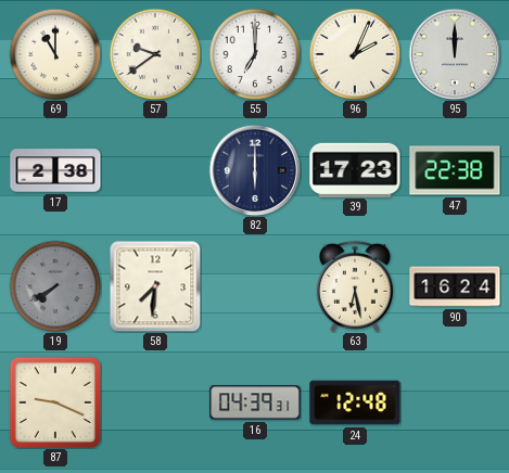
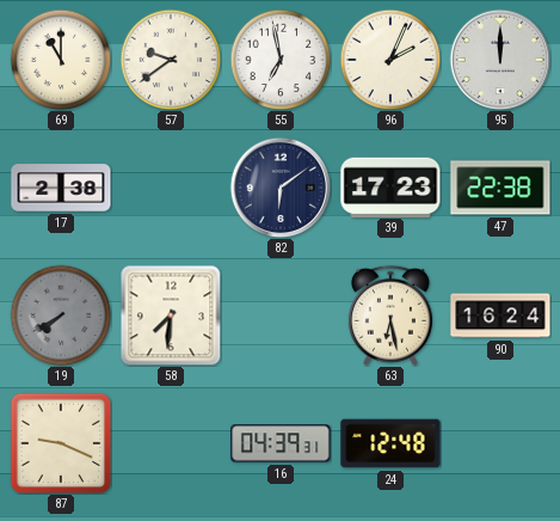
55: 7:00 -> 6:58 (281, 60)
82: 6:00 -> 6:09 (281, 188)
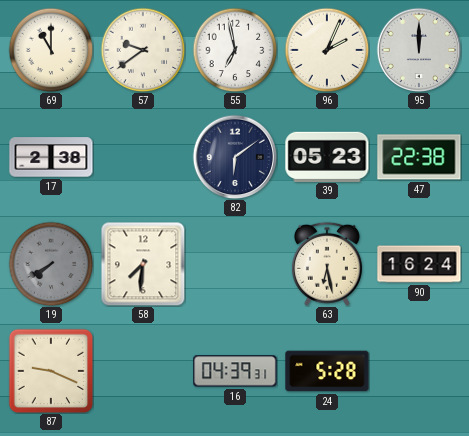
39: 17:23 -> 05:23 (327, 156)
24: 12:48 -> 5:28 (327, 371)
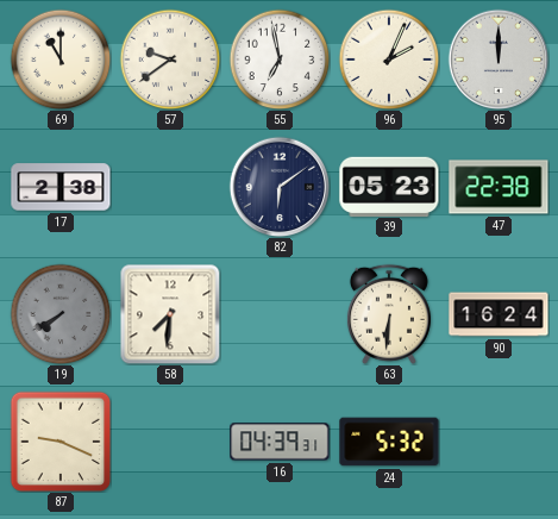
63: 6:28 -> 6:31 (389, 314)
24: 5:28 -> 5:32 (389, 442)
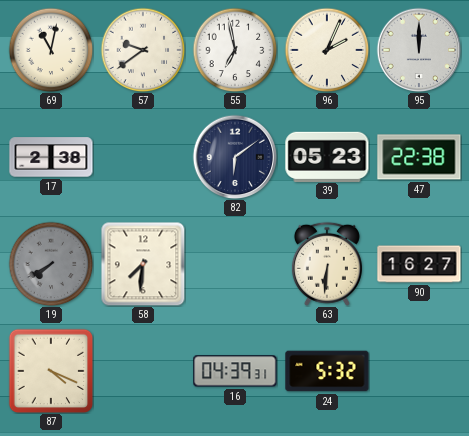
69: 11:00 -> 11:02 (51, 50)
90: 16:24 -> 16:27 (419, 264)
87: 9:19 -> 4:19 (51, 371)
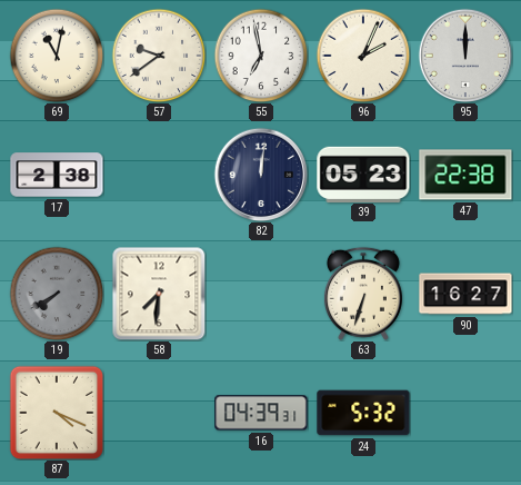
82: 6:09 -> 12:01 (261, 175)
63: 6:31 -> 6:33 (363, 294)
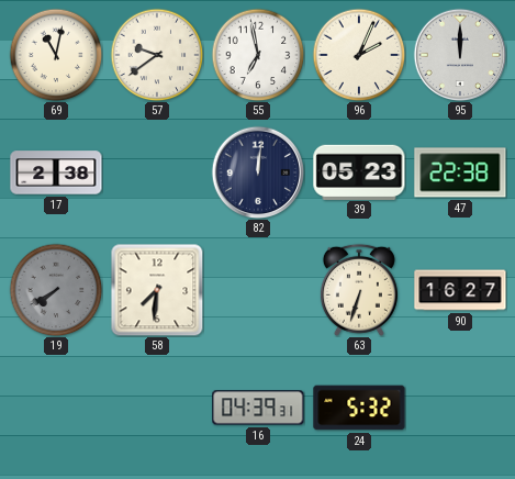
87: 4:19 -> none (57, 413)
